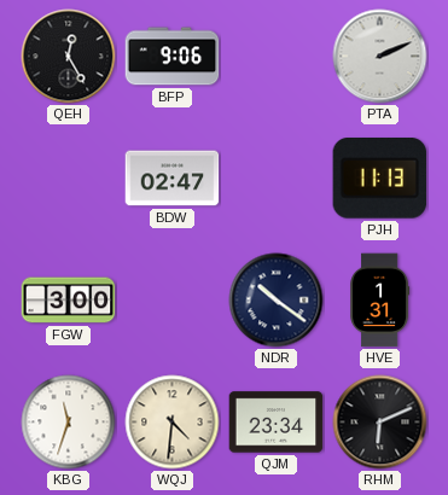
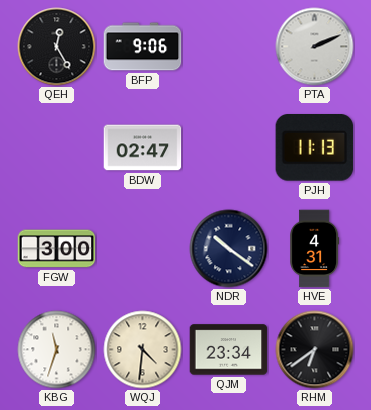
HVE: 1:31 -> 4:31 (315, 249)
RHM: 6:11 -> 6:39 (315, 350)
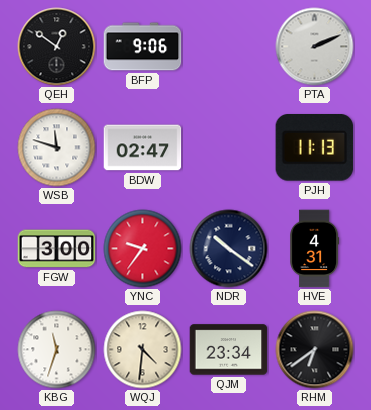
QEH: 12:25 -> 12:51 (57, 47)
WSB: none -> 11:48 (57, 148)
YNC: none -> 9:36 (143, 249)
